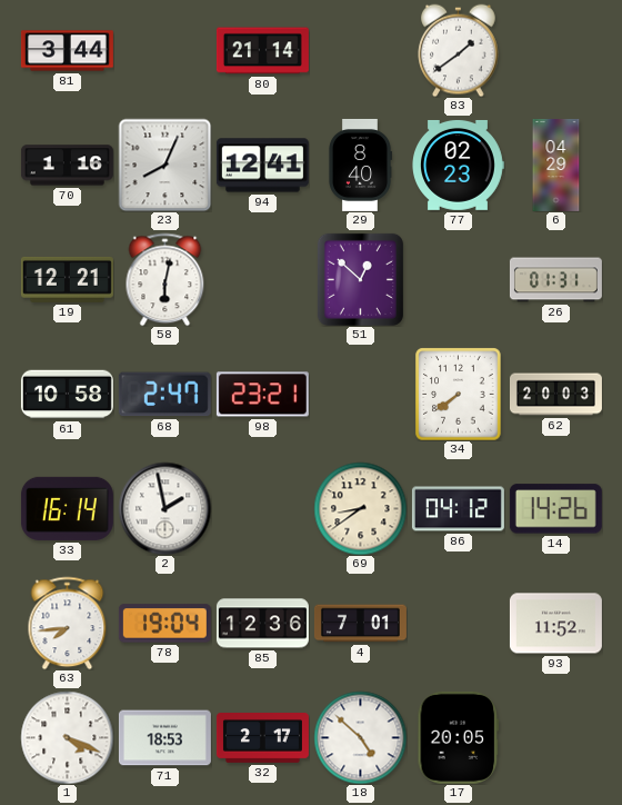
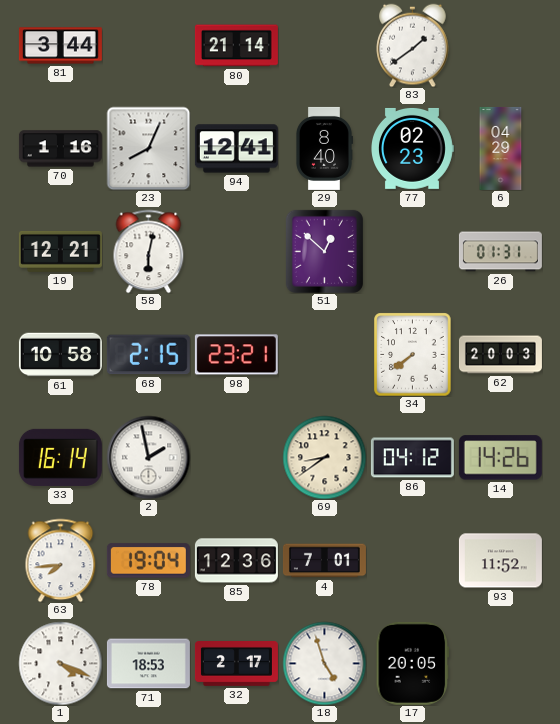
68: 2:47 -> 2:15 (148, 355)
18: 4:52 -> 4:57 (324, 663)
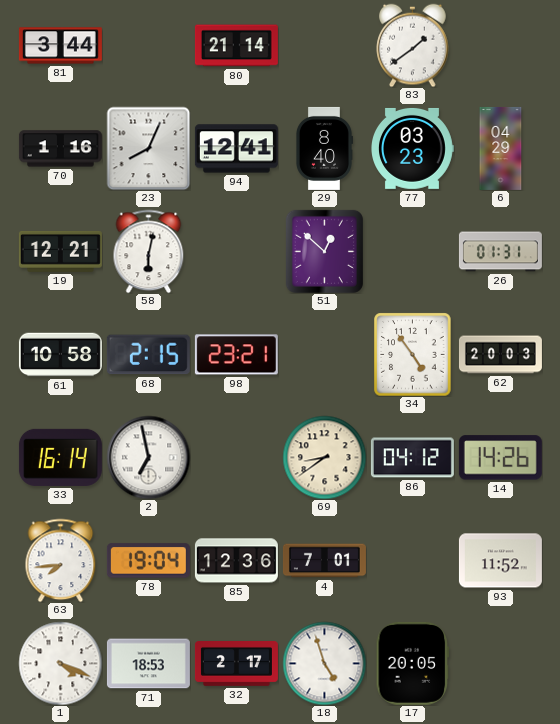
77: 02:23 -> 03:23 (413, 148)
34: 7:39 -> 4:54 (413, 354)
2: 1:58 -> 6:58 (148, 457)
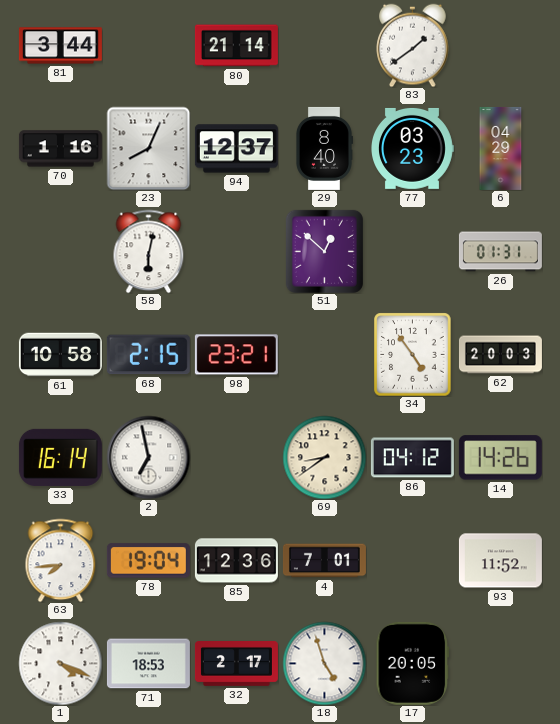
94: 12:41 -> 12:37 (236, 149)
19: 12:21 -> none (60, 251)
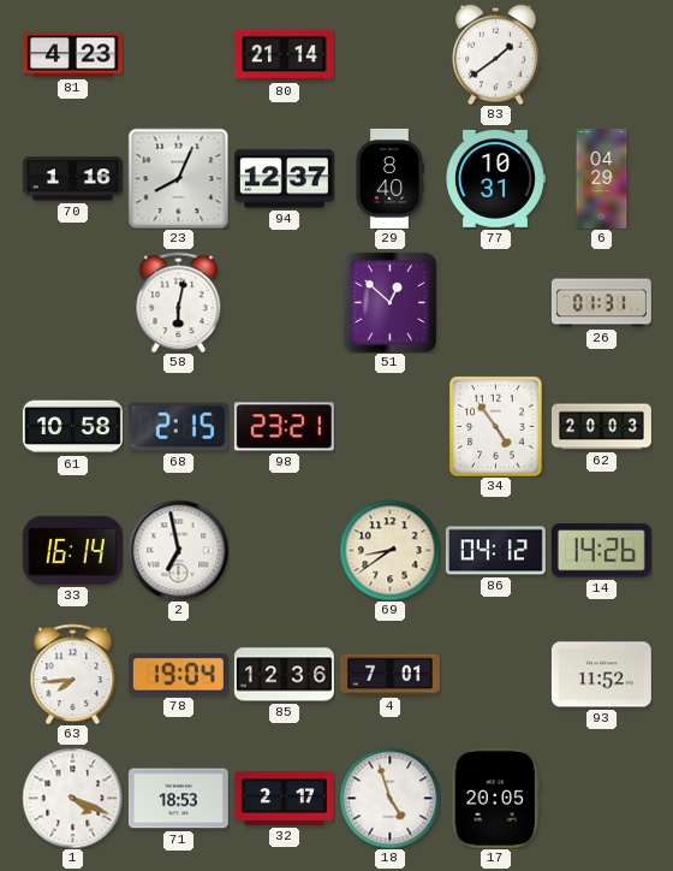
81: 3:44 -> 4:23 (72, 55)
77: 03:23 -> 10:31 (496, 178)
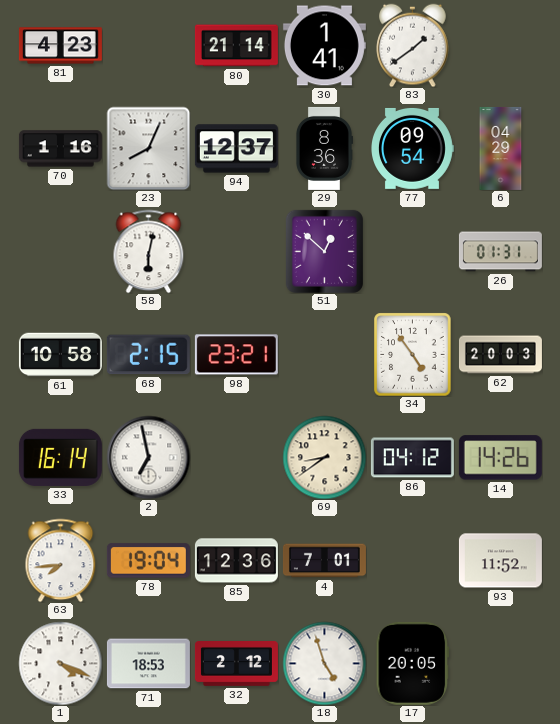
30: none -> 1:41 (324, 46)
29: 8:40 -> 8:36 (324, 148)
77: 10:31 -> 09:54 (413, 148)
32: 2:17 -> 2:12 (236, 664)
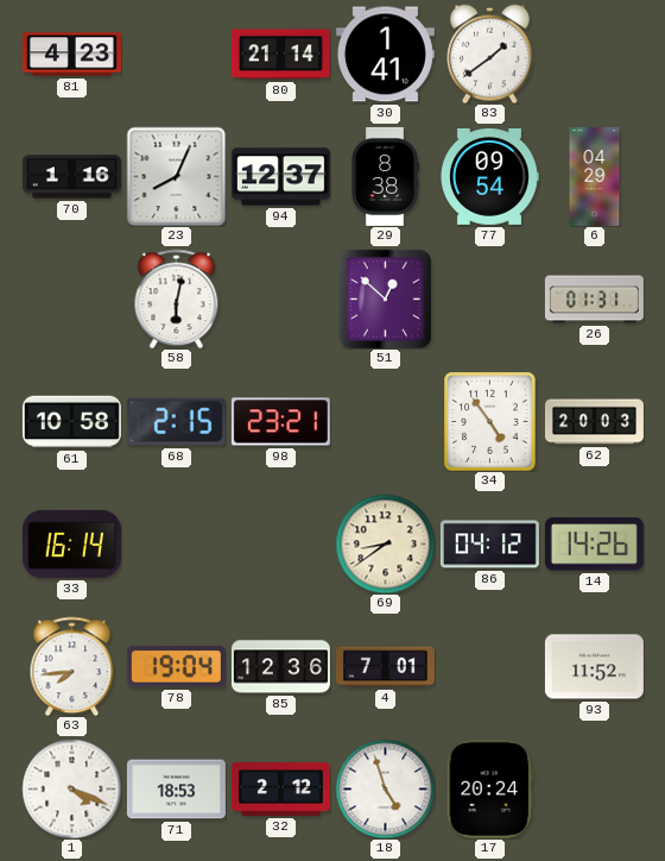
29: 8:36 -> 8:38 (385, 176)
2: 6:58 -> none (148, 457)
17: 20:05 -> 20:24 (490, 788)
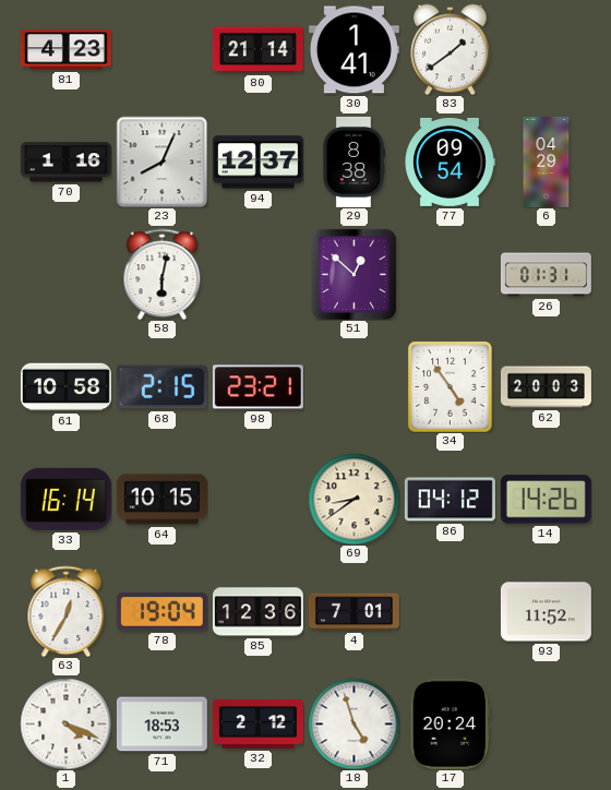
64: none -> 10:15 (161, 500)
63: 7:44 -> 12:35 (67, 611)
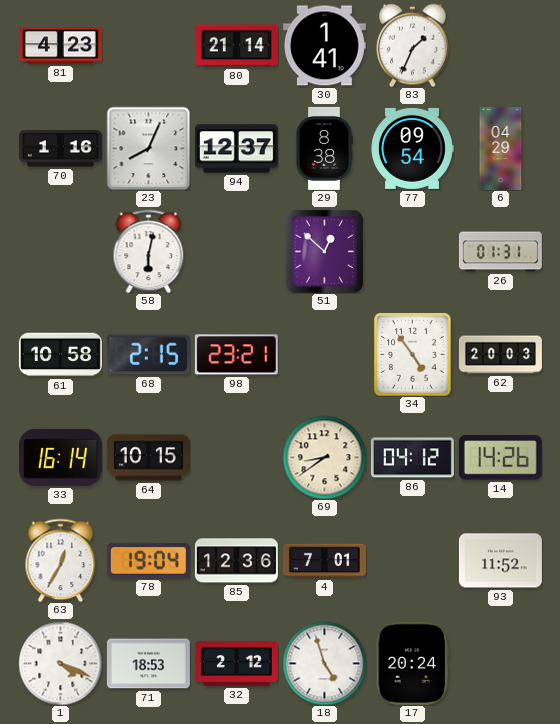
83: 1:39 -> 1:34 (413, 45)
